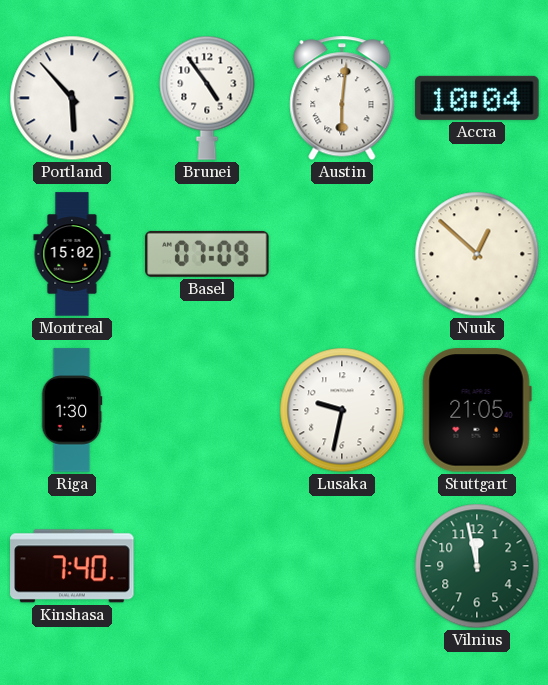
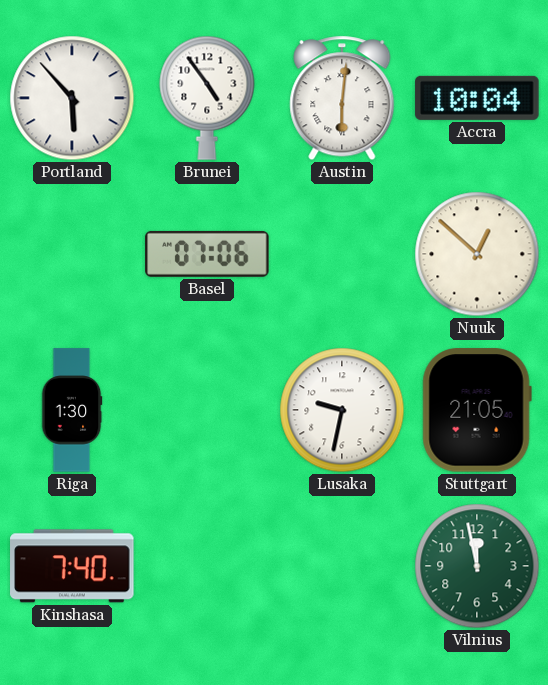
Montreal: 15:02 -> none (72, 254)
Basel: 07:09 -> 07:06 (207, 254)
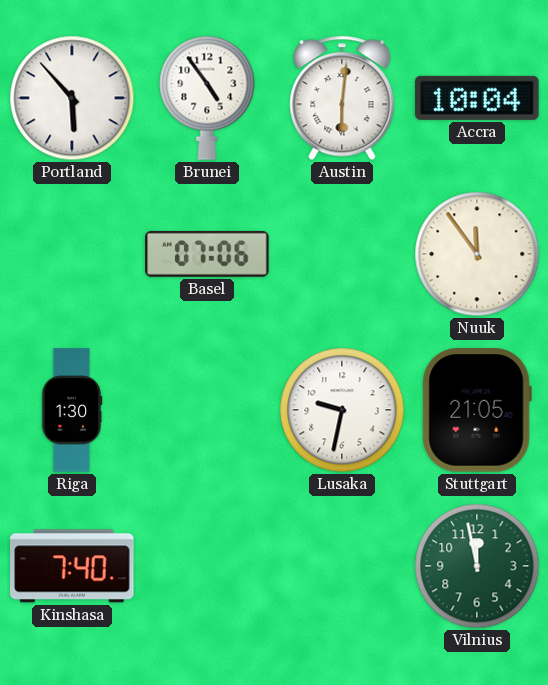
Nuuk: 12:52 -> 11:54 (477, 254)
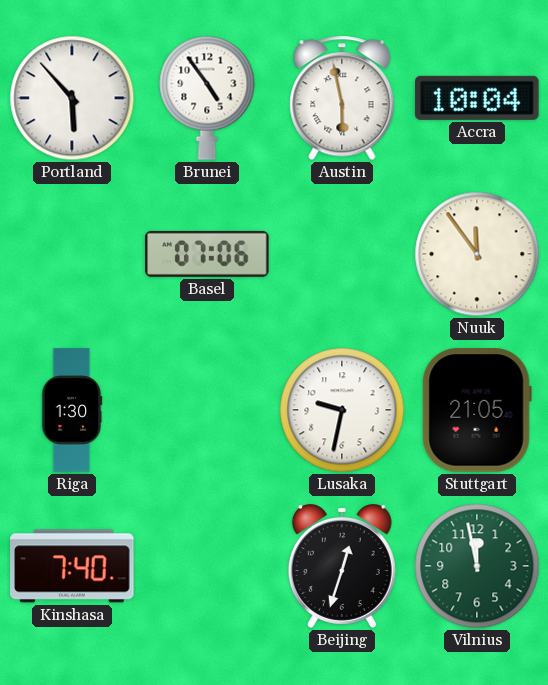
Austin: 6:01 -> 5:58 (342, 98)
Beijing: none -> 12:33 (342, 567)
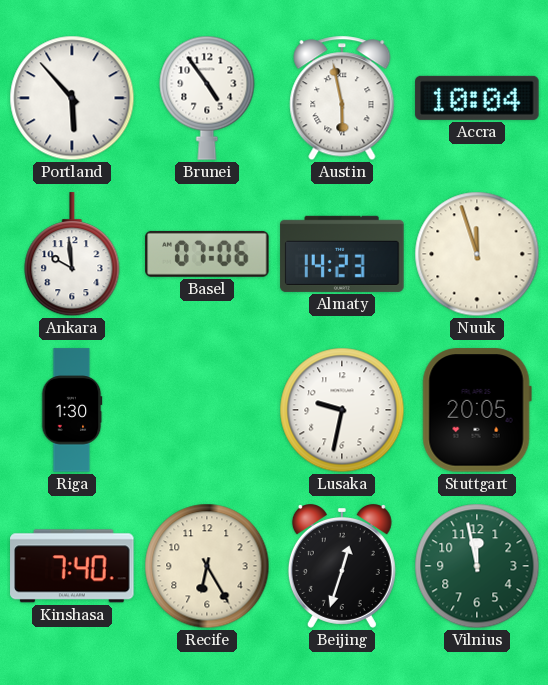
Ankara: none -> 9:59 (72, 255)
Almaty: none -> 14:23 (342, 254)
Nuuk: 11:54 -> 11:57 (477, 254)
Stuttgart: 21:05 -> 20:05 (477, 410)
Recife: none -> 6:25 (207, 566)
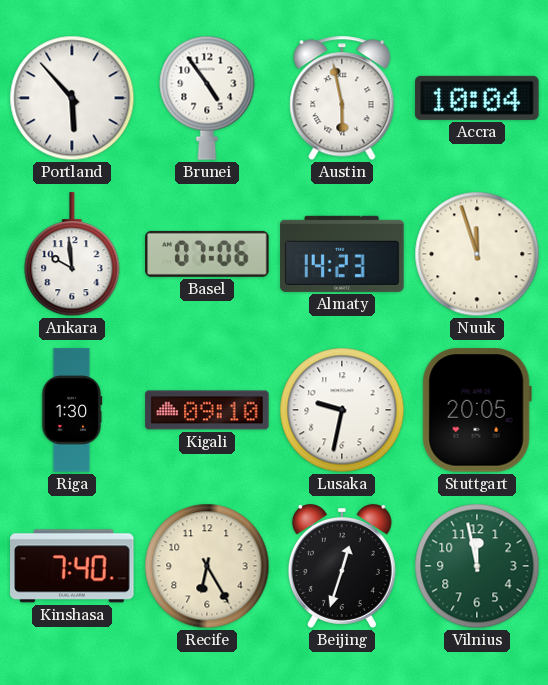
Kigali: none -> 09:10 (207, 410)
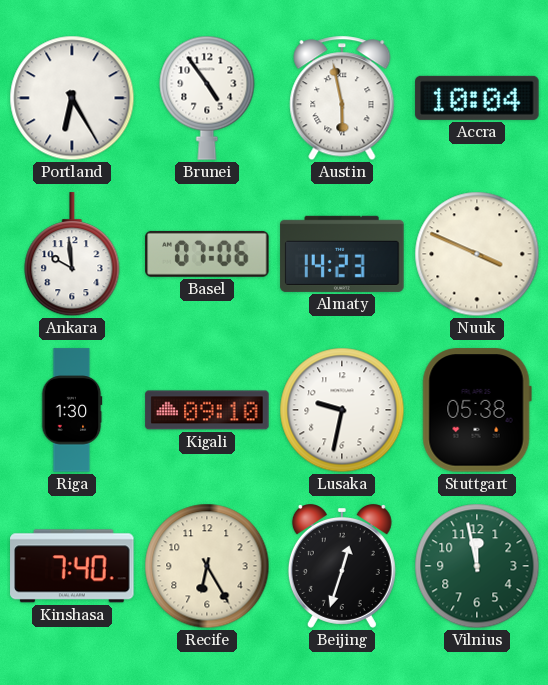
Portland: 5:53 -> 6:25 (72, 98)
Nuuk: 11:57 -> 3:49 (477, 254)
Stuttgart: 20:05 -> 05:38 (477, 410)
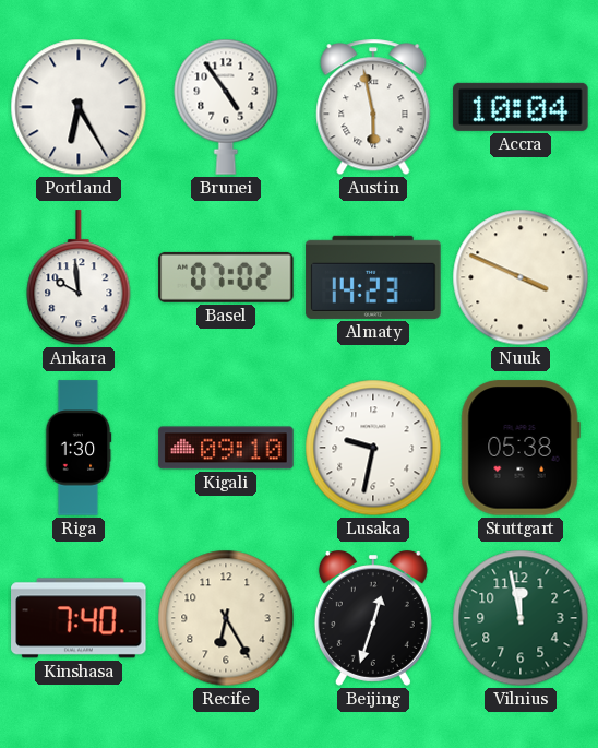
Basel: 07:06 -> 07:02 (226, 277)
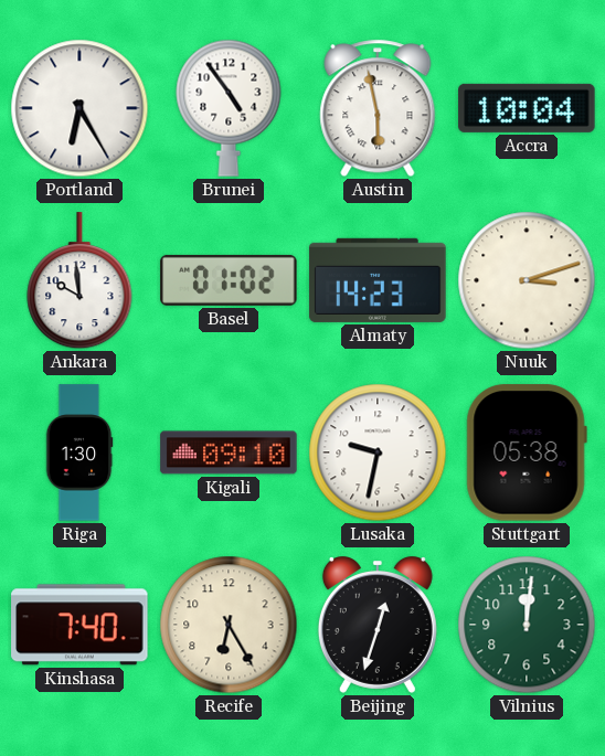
Basel: 07:02 -> 01:02 (229, 280)
Nuuk: 3:49 -> 3:12 (527, 280)
Vilnius: 11:58 -> 12:01 (527, 625)
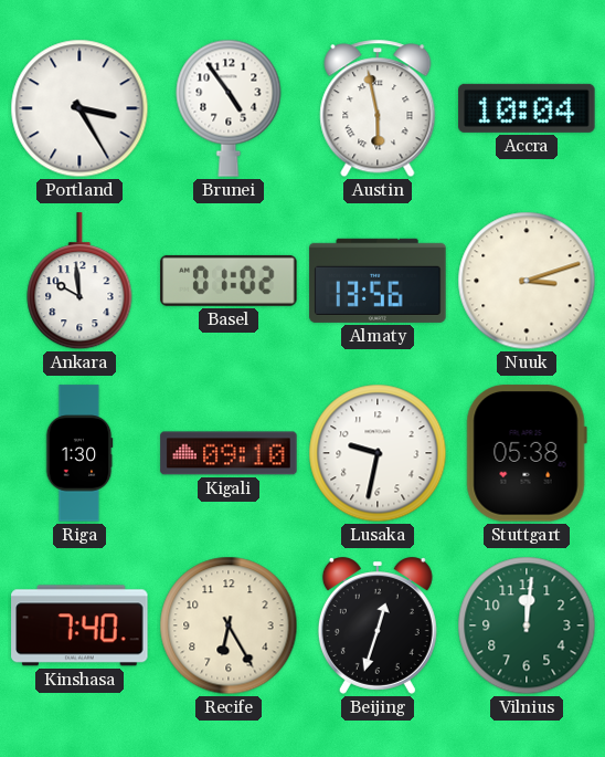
Portland: 6:25 -> 3:25 (79, 108)
Almaty: 14:23 -> 13:56 (378, 281)
